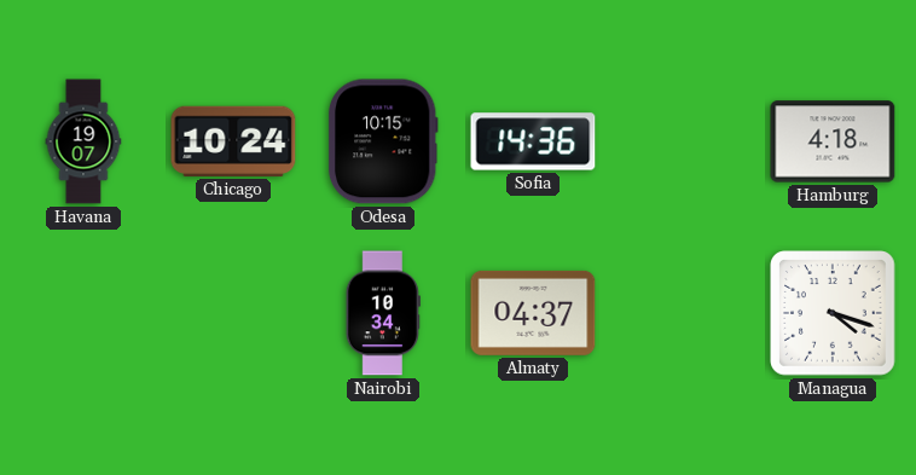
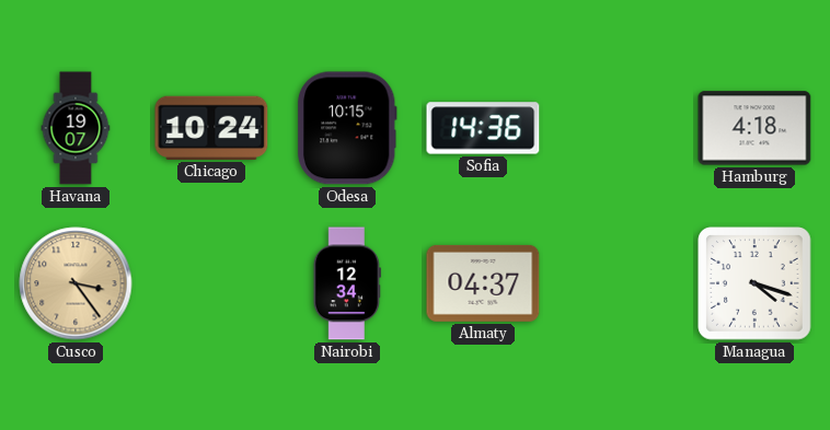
Cusco: none -> 3:24 (76, 283)
Nairobi: 10:34 -> 12:34 (347, 283)
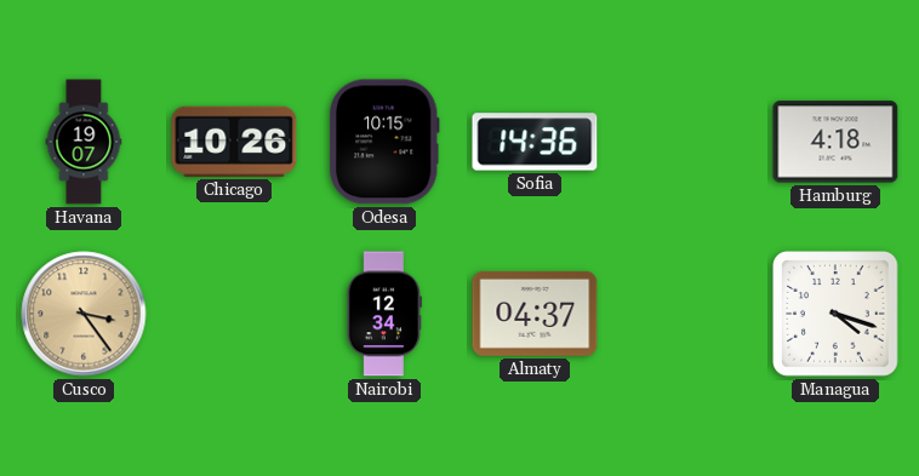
Chicago: 10:24 -> 10:26 (234, 142)
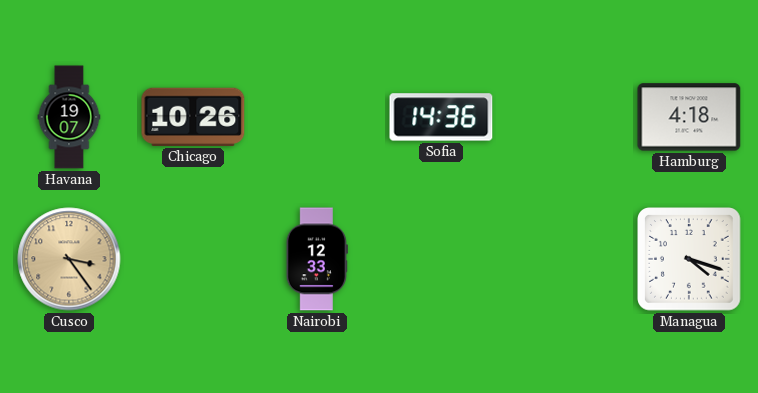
Odesa: 10:15 -> none (384, 142)
Nairobi: 12:34 -> 12:33 (317, 259)
Almaty: 04:37 -> none (535, 314)
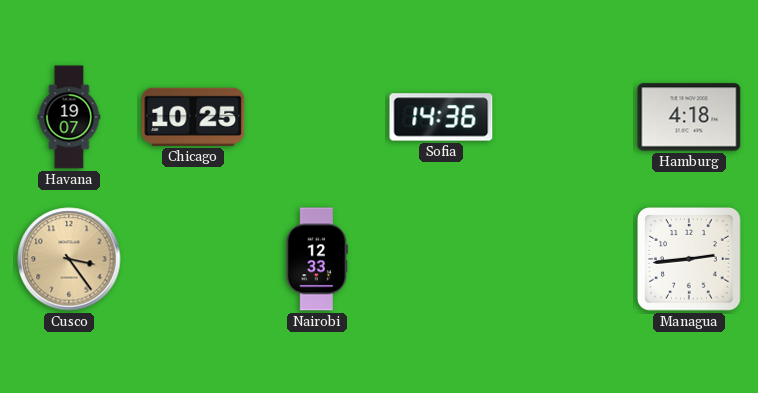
Chicago: 10:26 -> 10:25 (193, 117)
Managua: 4:18 -> 2:44 (689, 259)
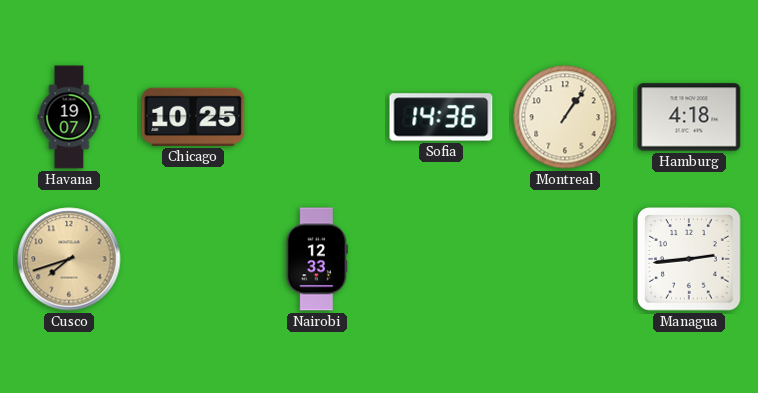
Montreal: none -> 1:06 (565, 117)
Cusco: 3:24 -> 7:42 (69, 259)
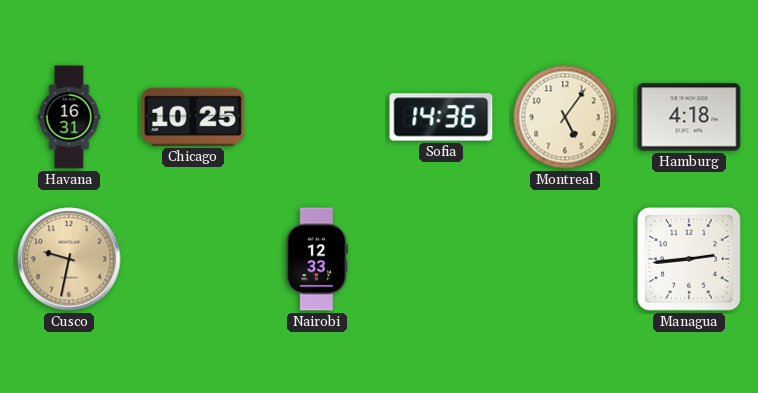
Havana: 19:07 -> 16:31 (69, 117)
Montreal: 1:06 -> 5:06 (565, 117)
Cusco: 7:42 -> 9:32 (69, 259)
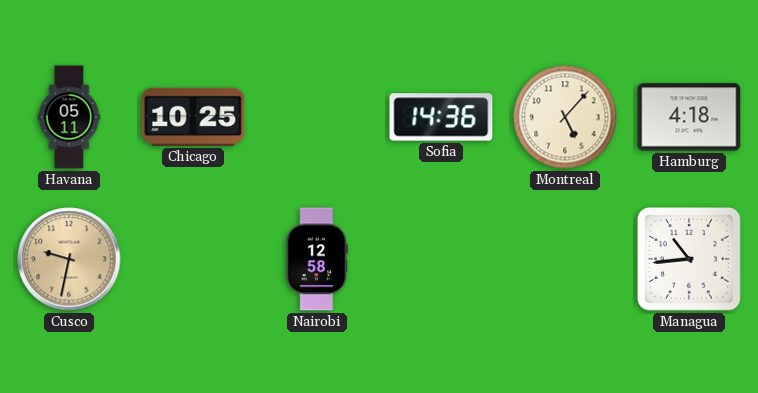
Havana: 16:31 -> 05:11 (69, 117)
Montreal: 5:06 -> 5:07 (565, 117)
Nairobi: 12:33 -> 12:58 (317, 259)
Managua: 2:44 -> 10:44 (689, 259)
